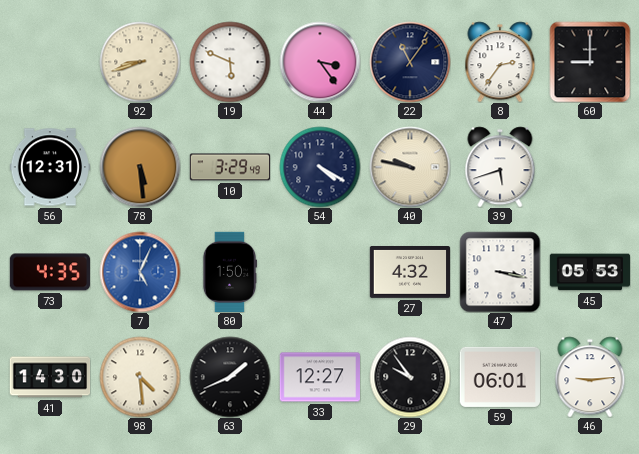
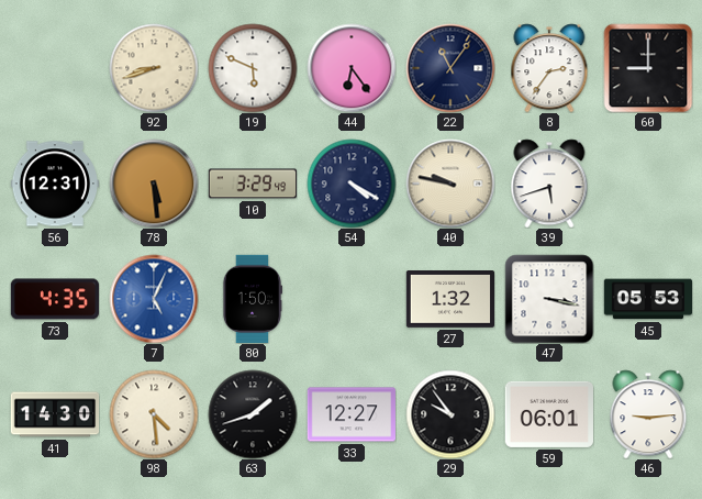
44: 3:24 -> 6:24 (352, 68)
27: 4:32 -> 1:32 (449, 300)
63: 1:41 -> 1:42 (253, 414)
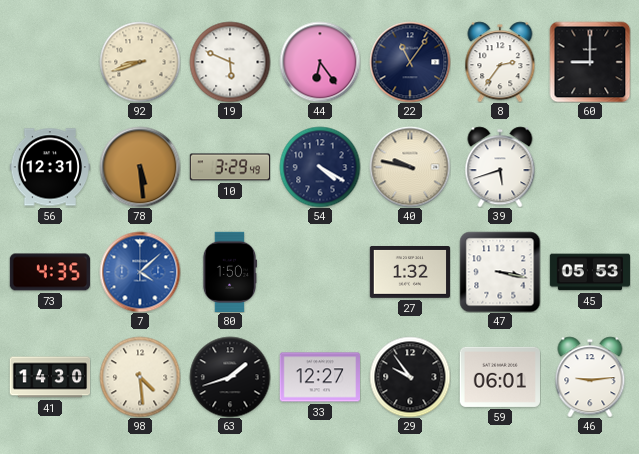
7: 5:04 -> 4:08 (140, 272)
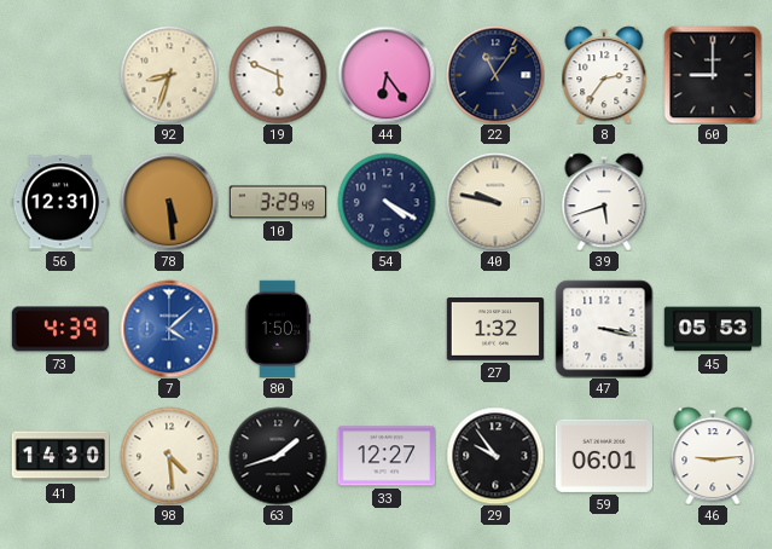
92: 8:42 -> 8:33 (169, 75)
73: 4:35 -> 4:39 (59, 329)
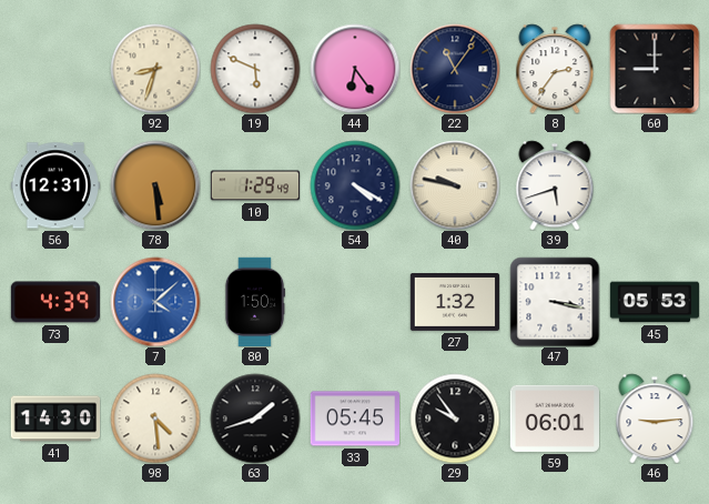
10: 3:29 -> 1:29 (255, 185)
33: 12:27 -> 05:45 (354, 419)
